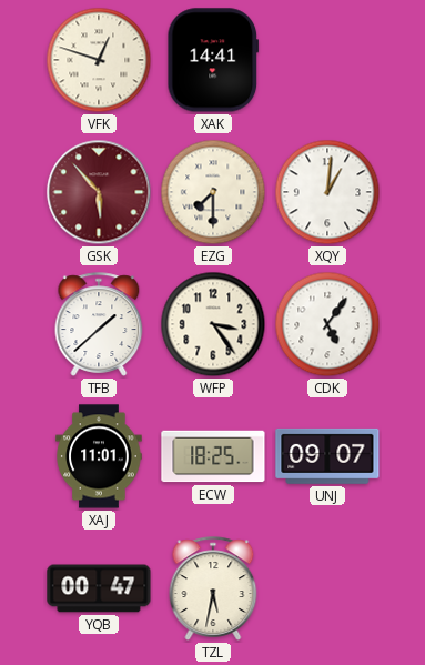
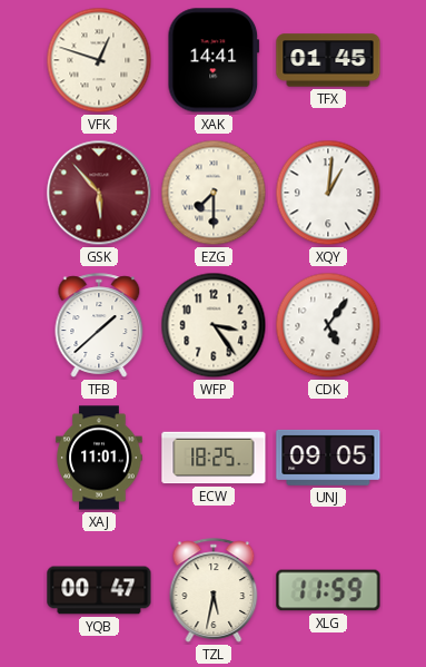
TFX: none -> 01:45 (328, 60)
UNJ: 09:07 -> 09:05 (328, 458)
XLG: none -> 11:59 (328, 590)
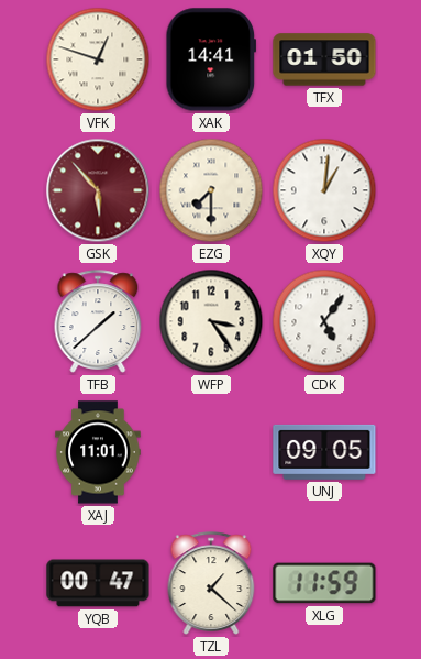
TFX: 01:45 -> 01:50 (324, 59)
ECW: 18:25 -> none (214, 458)
TZL: 5:32 -> 1:22 (211, 583)
